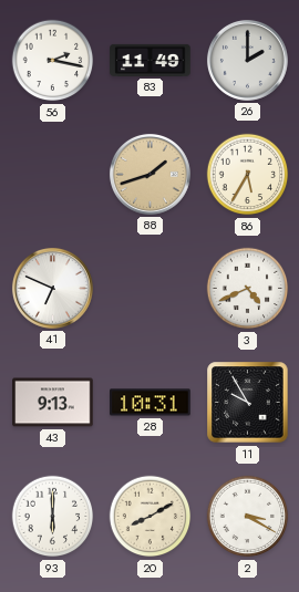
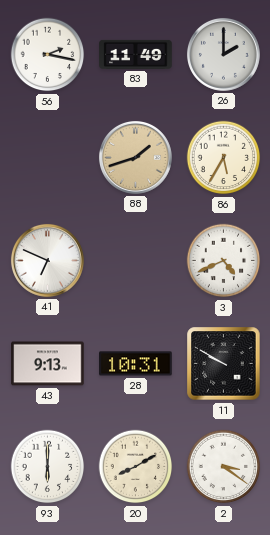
11: 9:55 -> 9:50 (224, 364)
2: 3:20 -> 3:21 (224, 467)
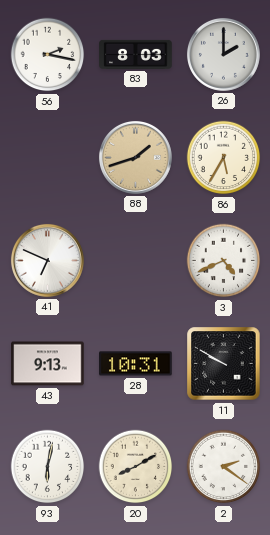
83: 11:49 -> 8:03 (136, 54)
93: 6:00 -> 6:02 (48, 467)
2: 3:21 -> 2:21 (224, 467)
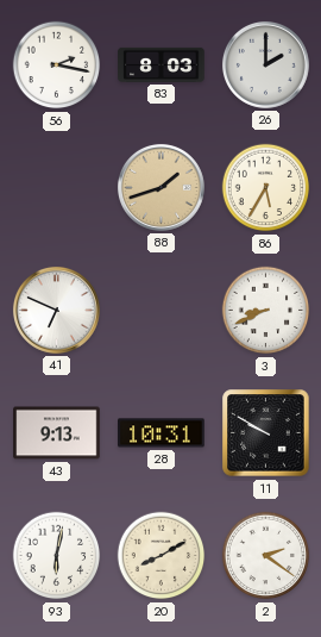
3: 4:41 -> 8:41 (266, 311)
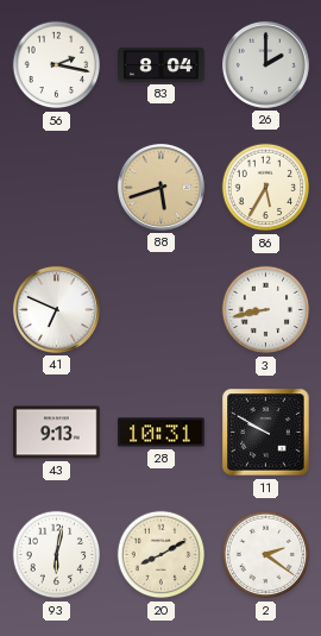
83: 8:03 -> 8:04 (162, 64)
88: 1:42 -> 5:42 (160, 187)
3: 8:41 -> 8:43 (266, 310)
